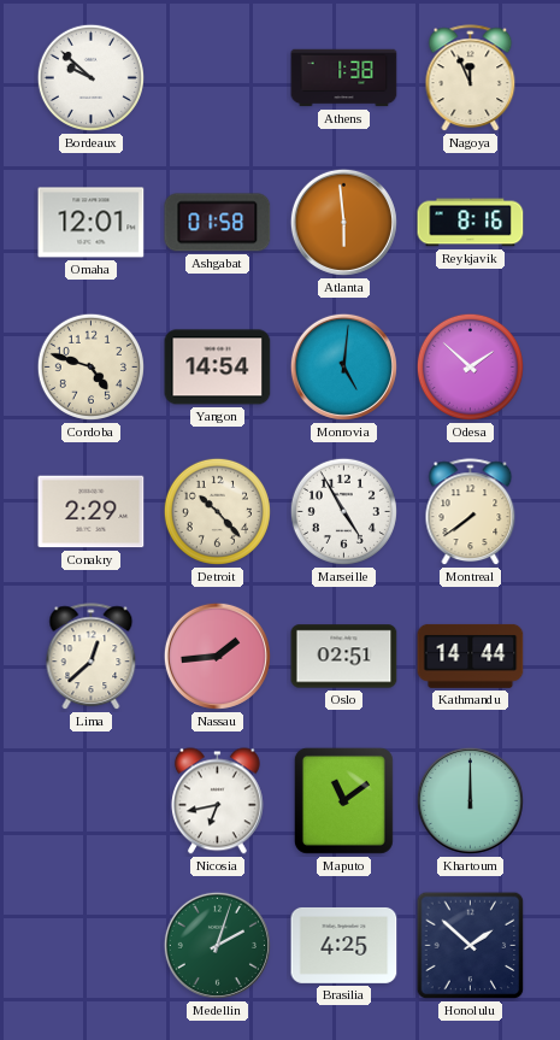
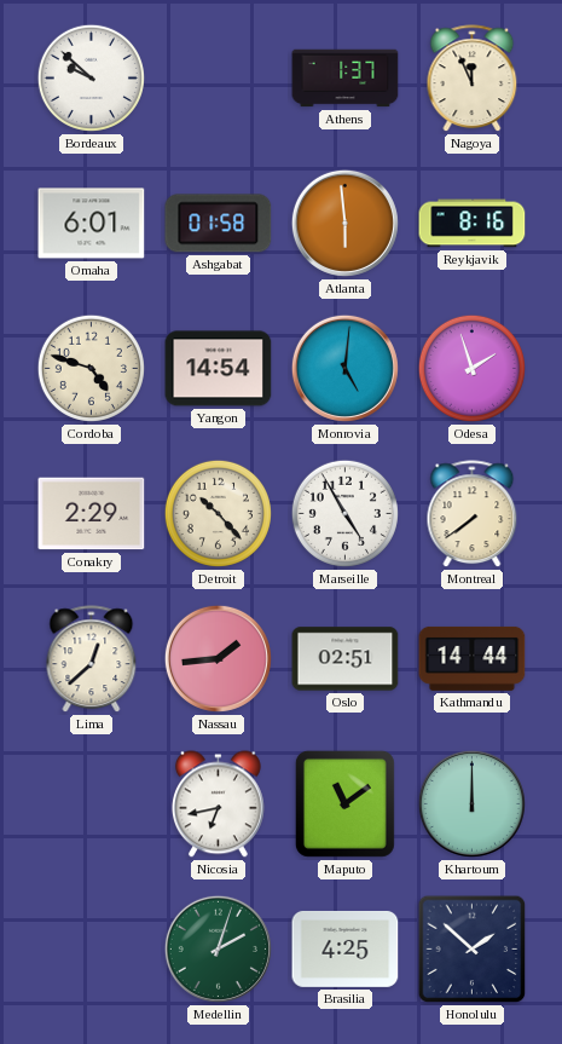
Athens: 1:38 -> 1:37 (346, 79)
Omaha: 12:01 -> 6:01 (92, 224)
Odesa: 1:52 -> 1:57 (471, 368)
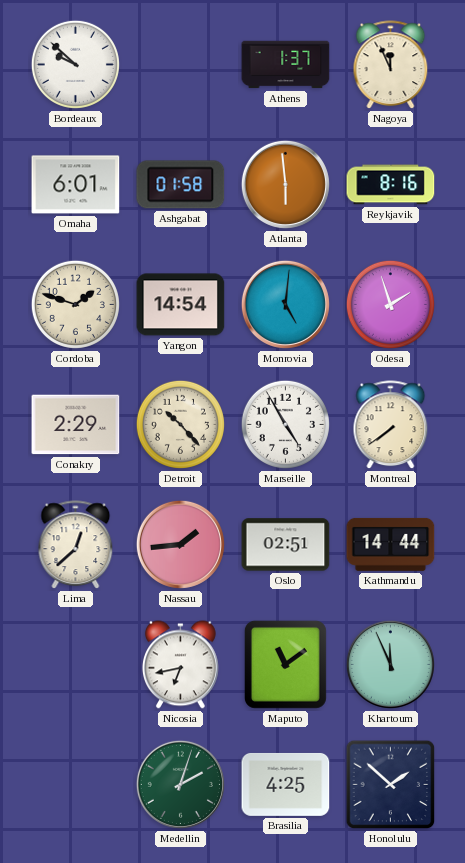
Cordoba: 4:48 -> 1:48 (75, 304)
Khartoum: 12:00 -> 11:56 (390, 664)
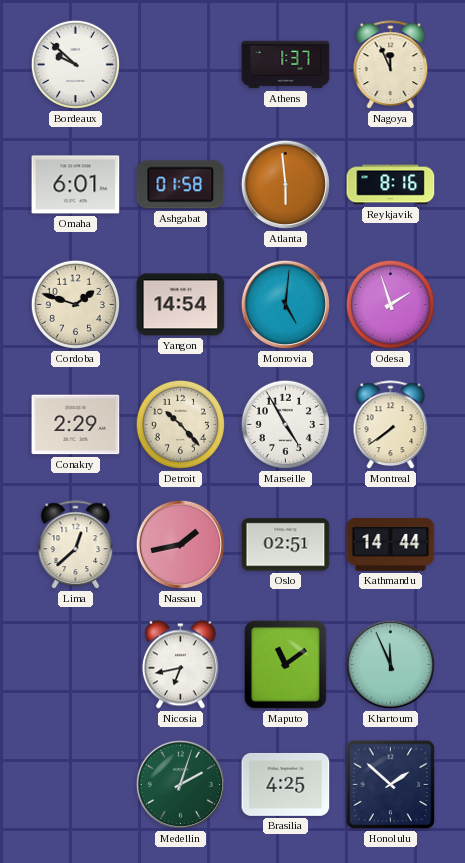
Nassau: 1:44 -> 1:43 (180, 544)
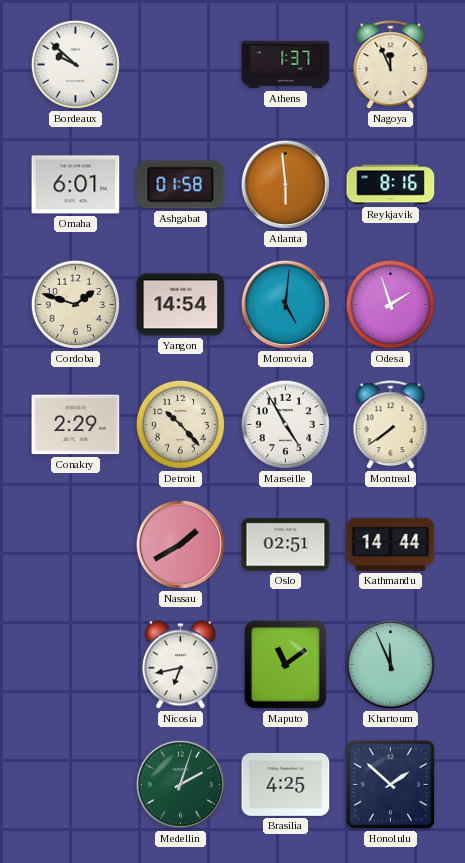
Lima: 12:38 -> none (76, 545)
Nassau: 1:43 -> 1:40 (180, 544)
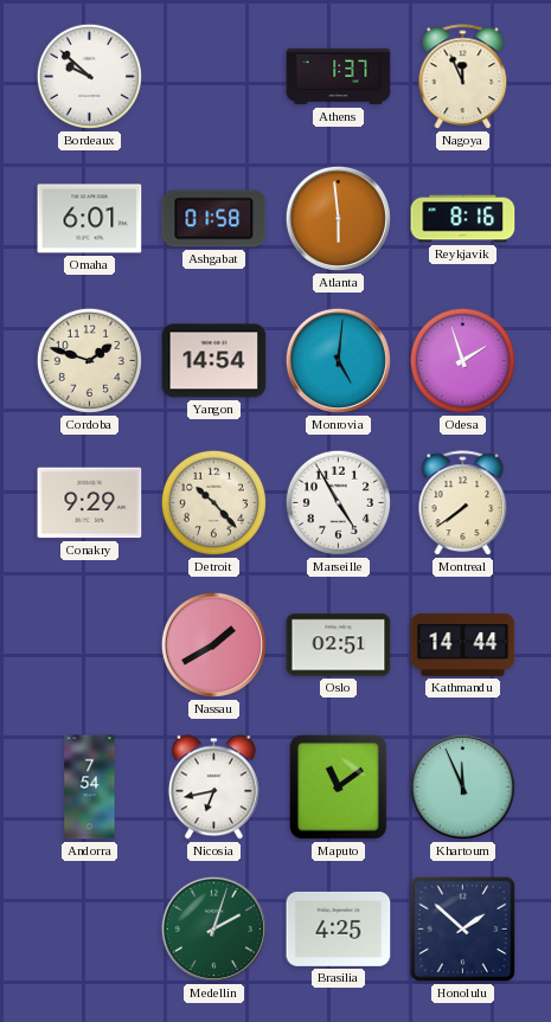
Conakry: 2:29 -> 9:29 (90, 503)
Andorra: none -> 7:54 (90, 788)
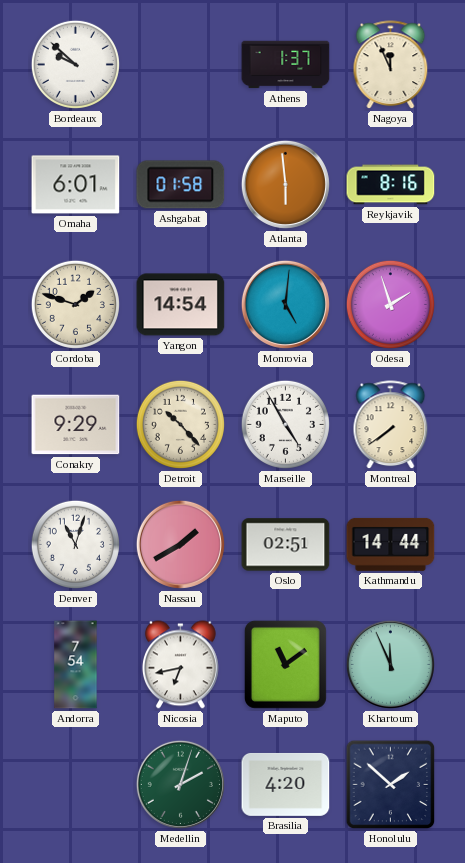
Denver: none -> 11:03 (75, 544)
Brasilia: 4:25 -> 4:20 (286, 784)
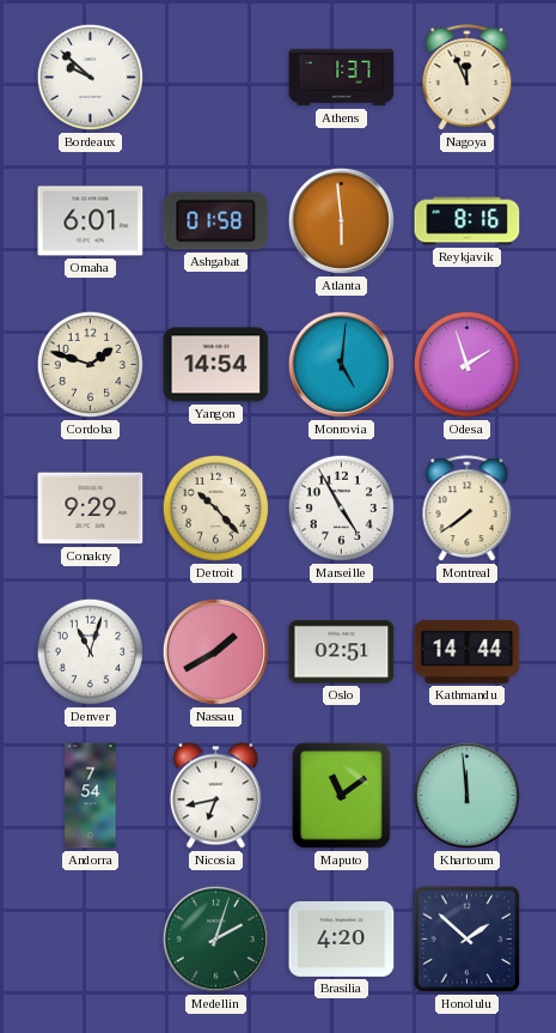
Khartoum: 11:56 -> 11:59 (466, 795)
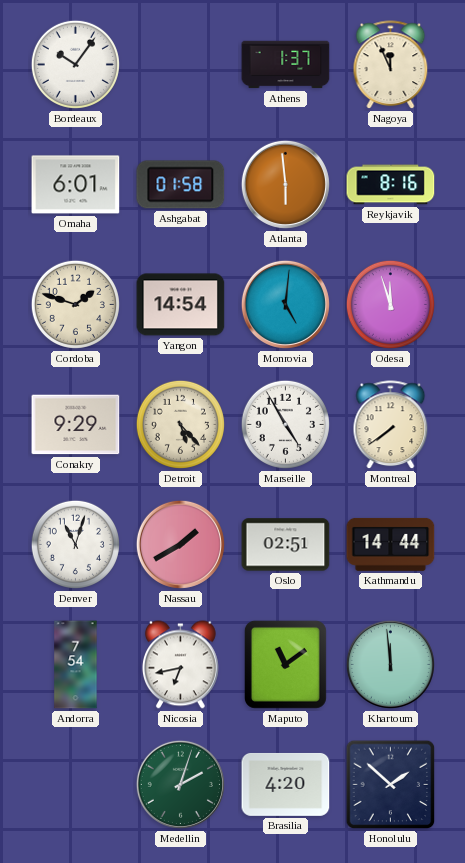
Bordeaux: 9:52 -> 10:06 (75, 64)
Odesa: 1:57 -> 11:57 (390, 304)
Detroit: 10:23 -> 5:23 (180, 424)
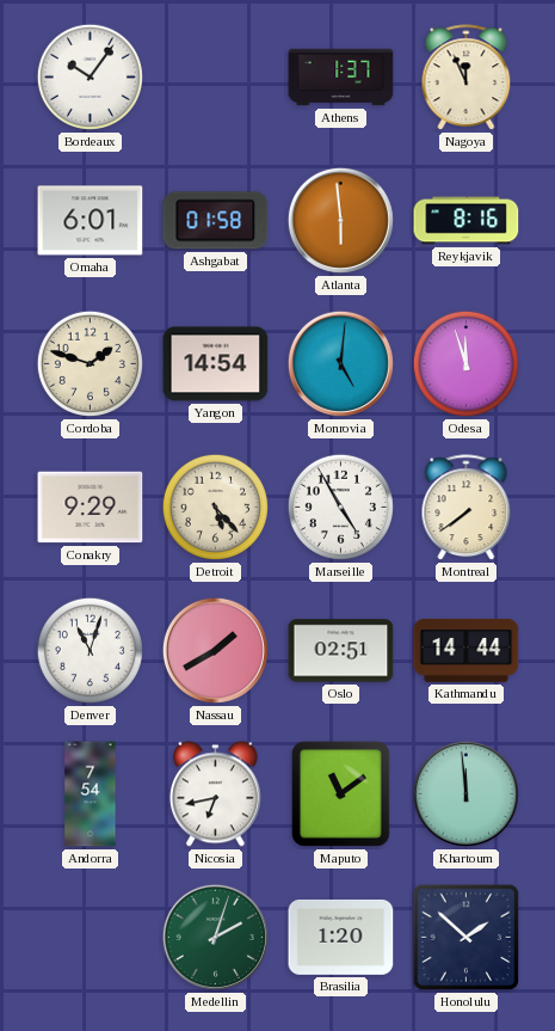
Brasilia: 4:20 -> 1:20 (341, 937)
